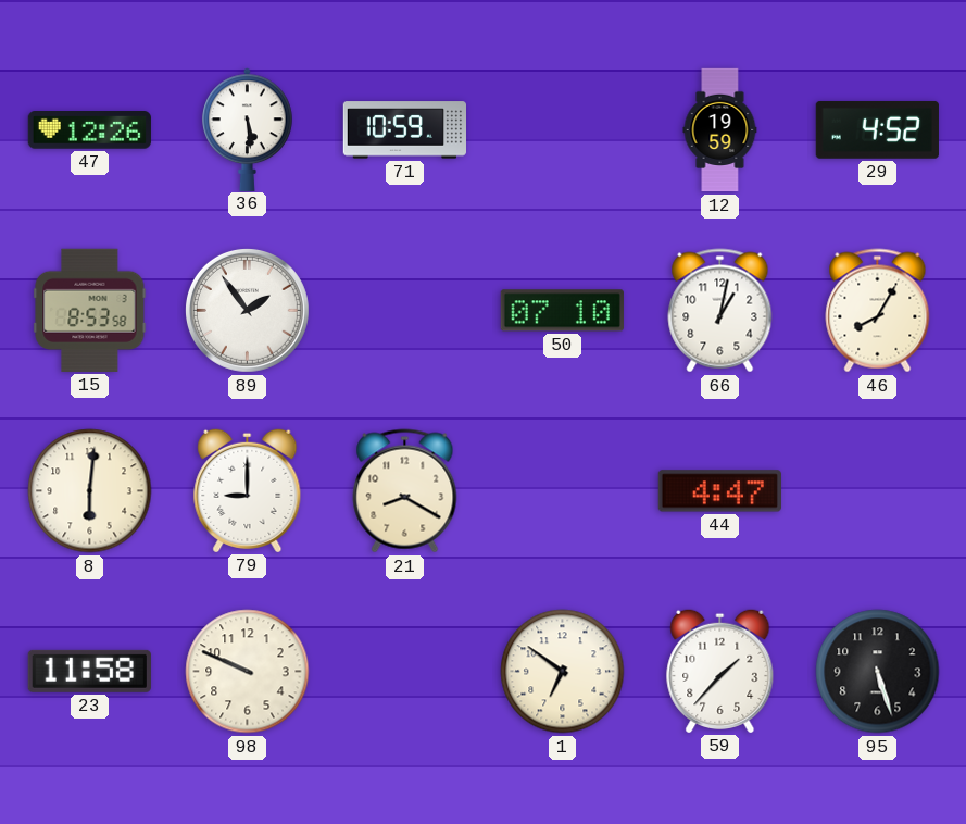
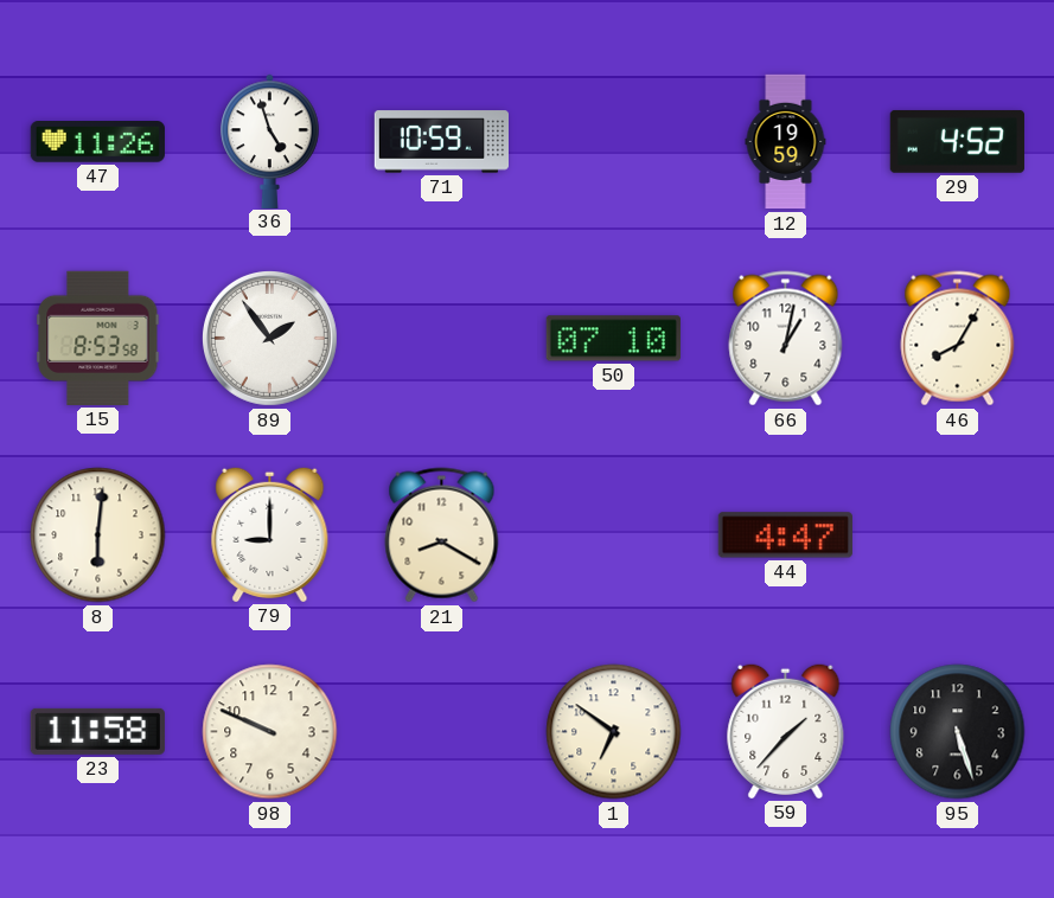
47: 12:26 -> 11:26 (97, 142)
36: 5:29 -> 4:57 (270, 141)
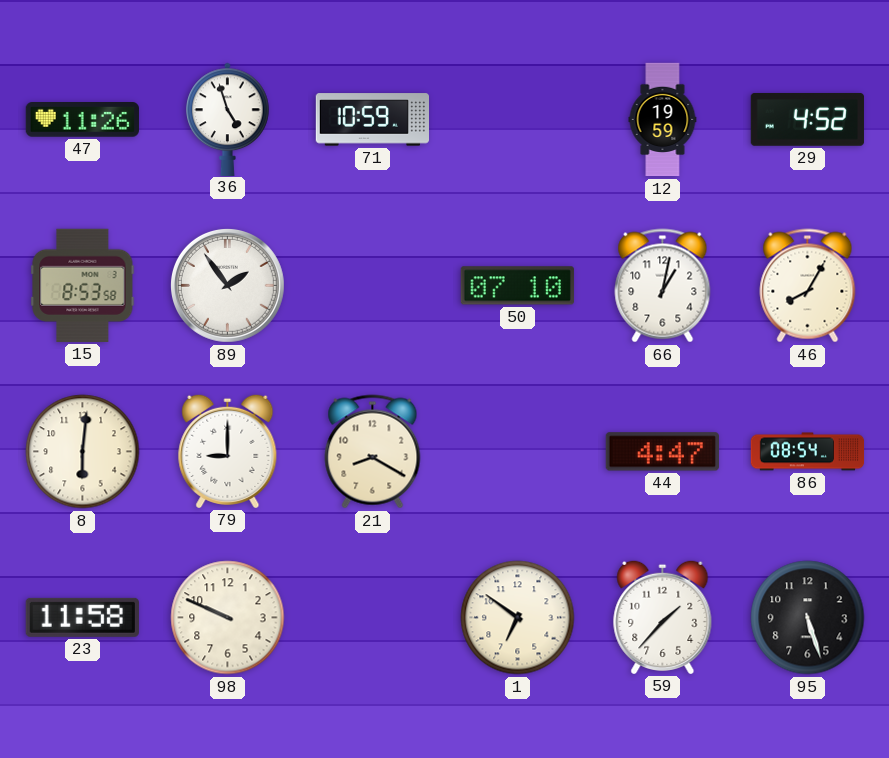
86: none -> 08:54 (808, 452)
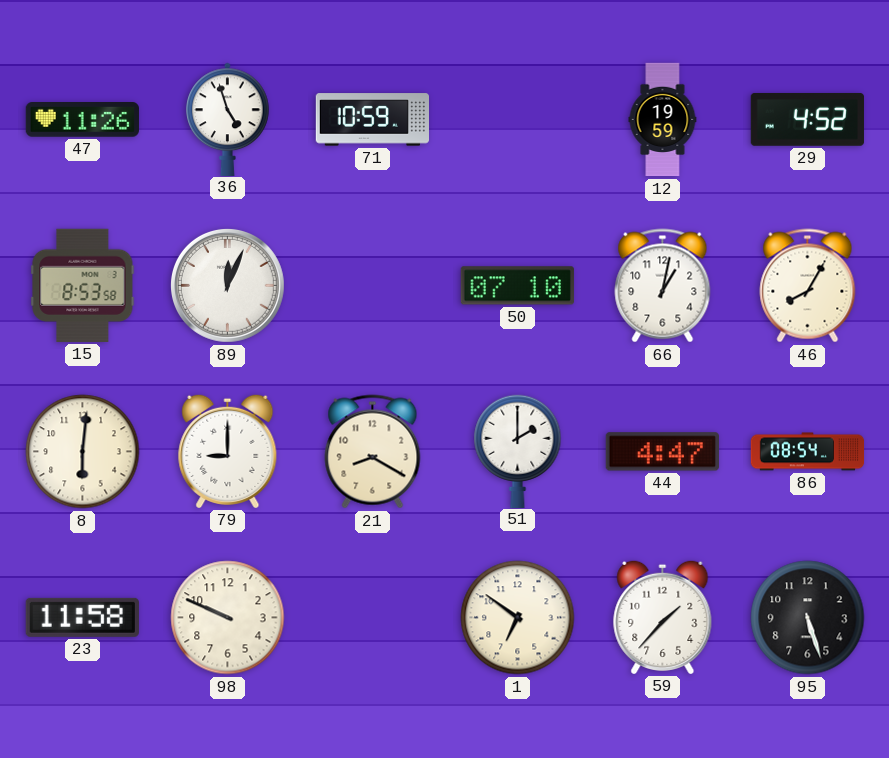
89: 1:54 -> 12:04 (227, 285)
51: none -> 2:00 (518, 451)
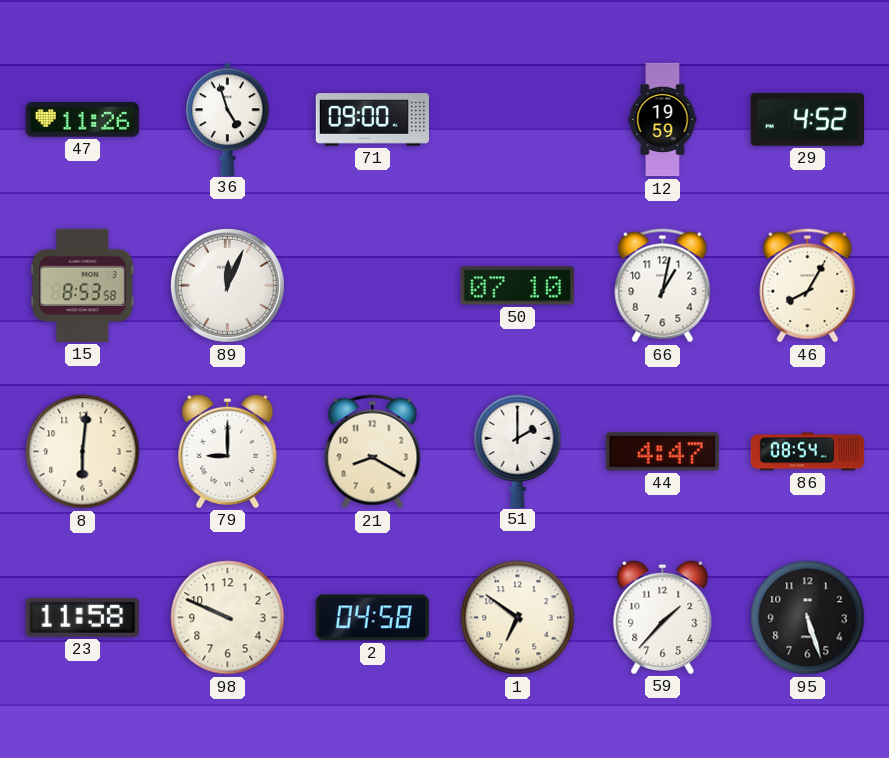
71: 10:59 -> 09:00 (372, 120)
2: none -> 04:58 (372, 618)
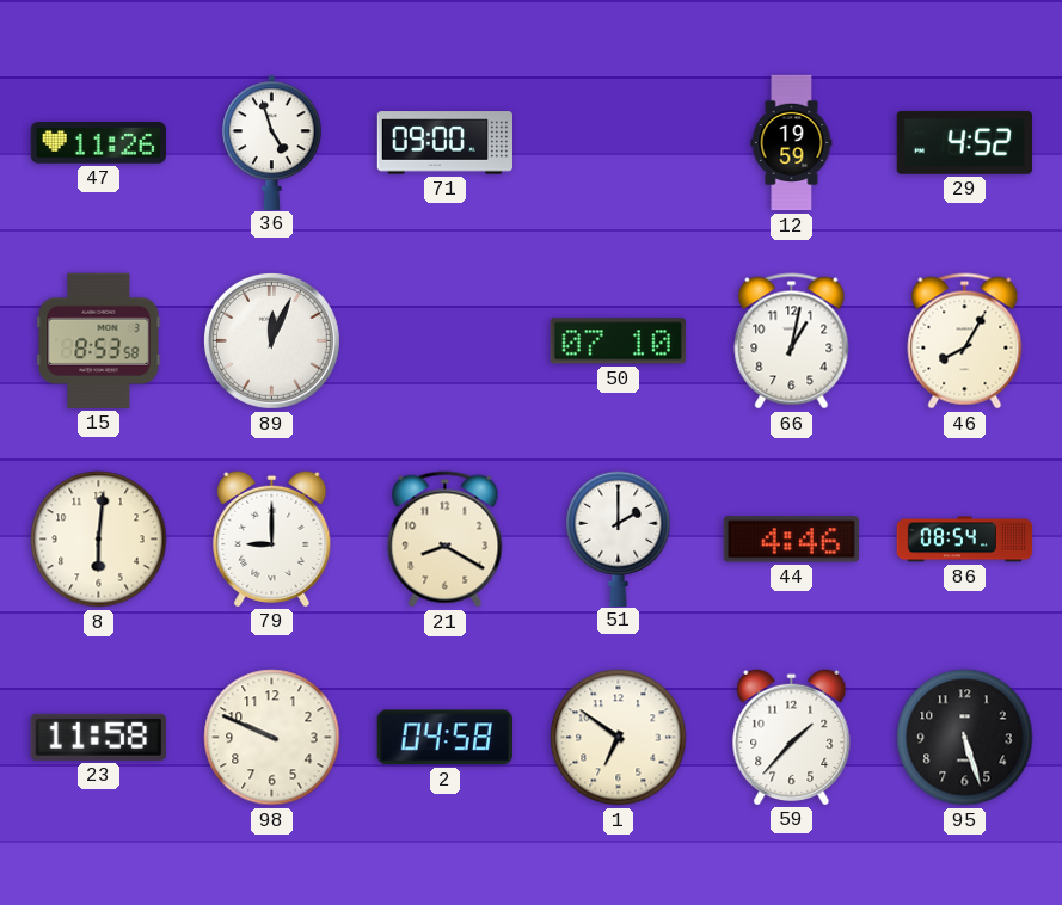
44: 4:47 -> 4:46 (791, 540)
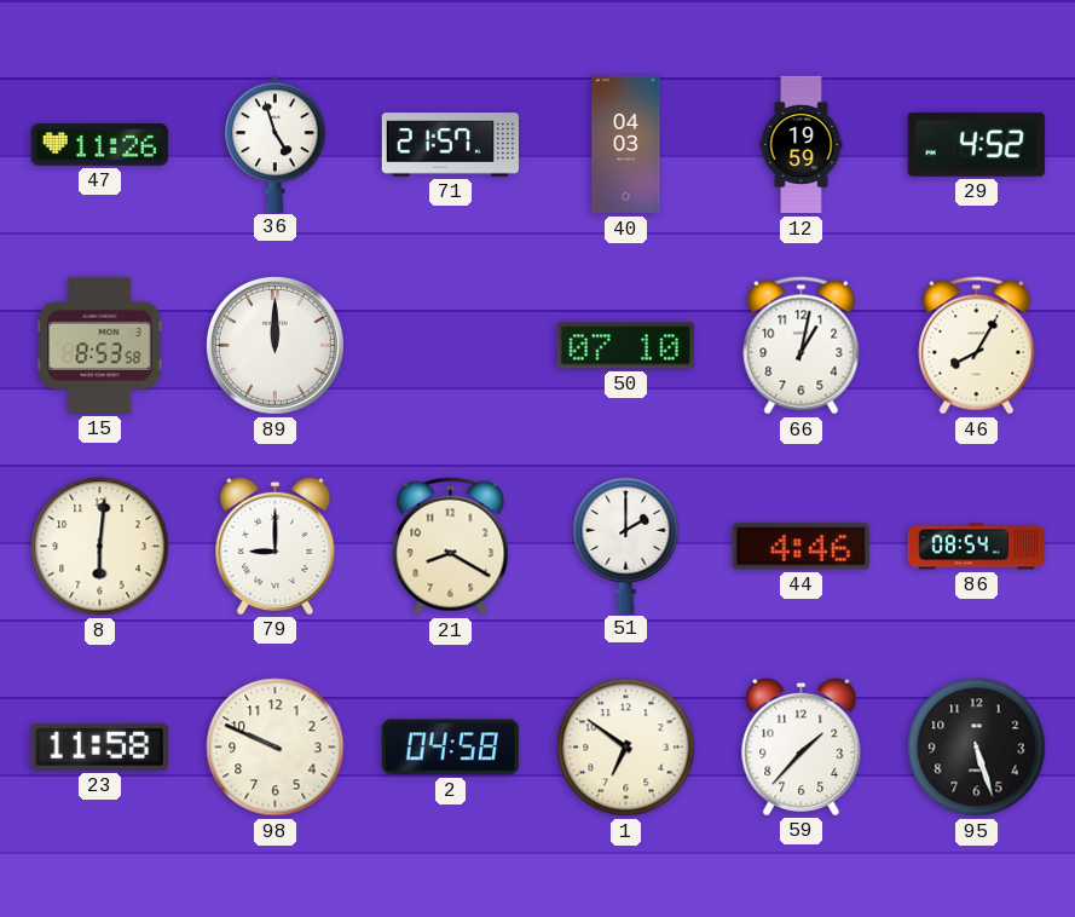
71: 09:00 -> 21:57 (450, 145)
40: none -> 04:03 (626, 145)
89: 12:04 -> 12:00 (274, 345)
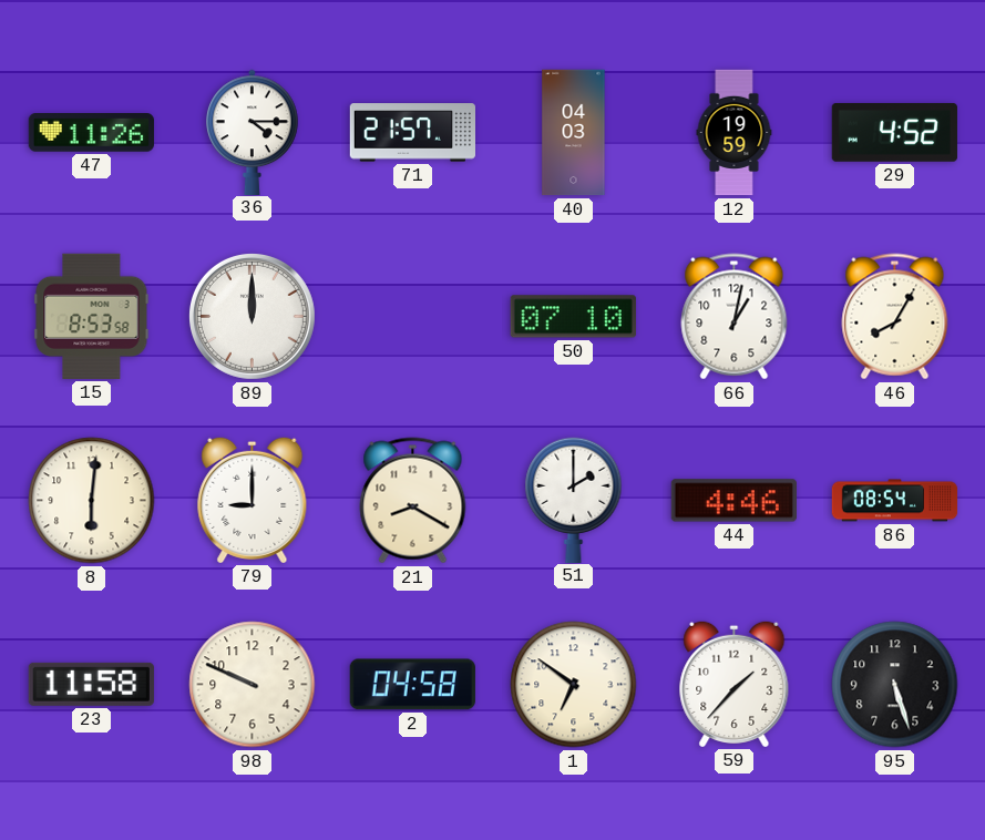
36: 4:57 -> 4:15 (253, 132)
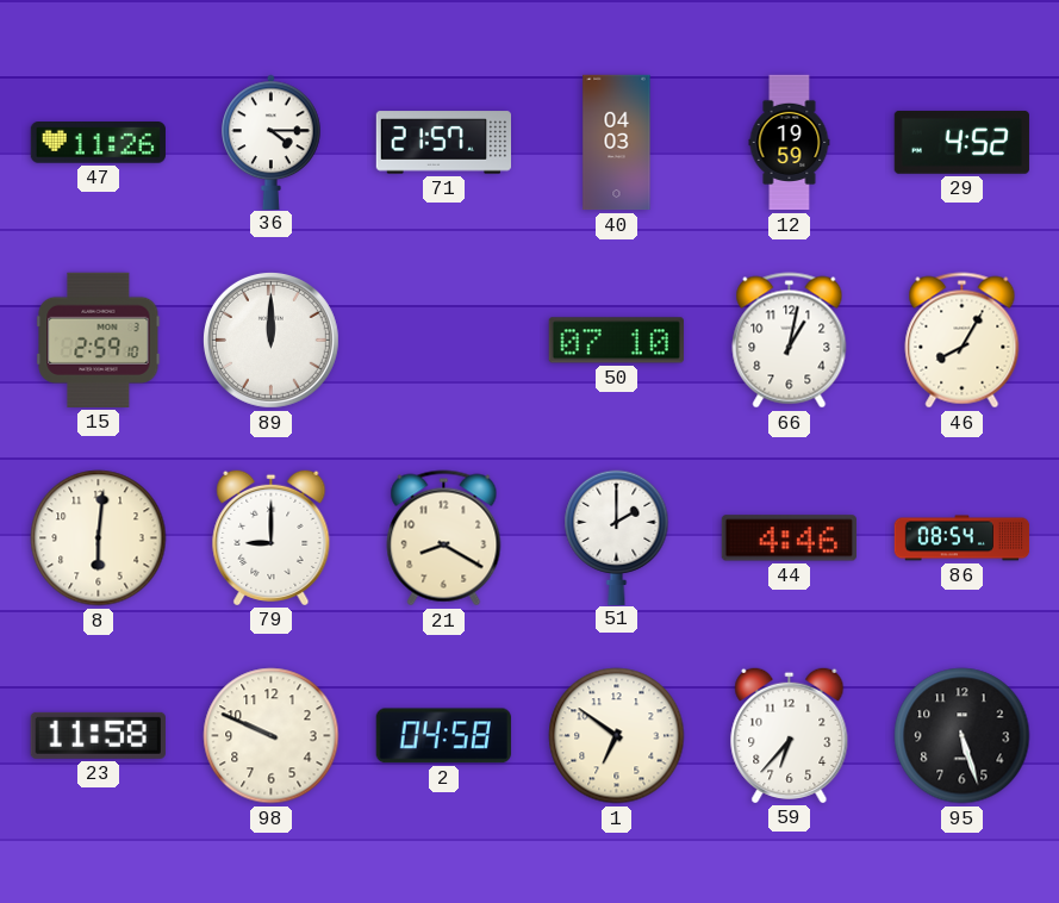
15: 8:53 -> 2:59 (99, 340)
59: 1:37 -> 6:37 (790, 735)
